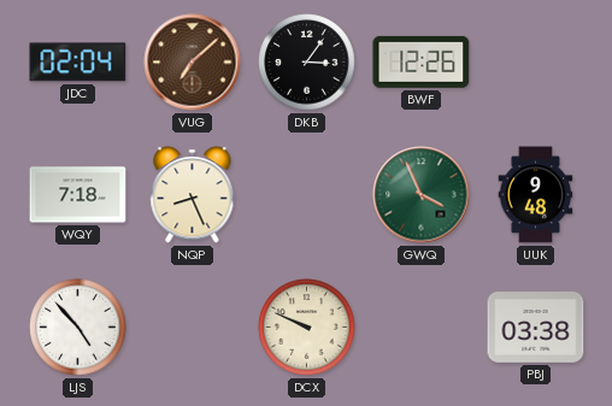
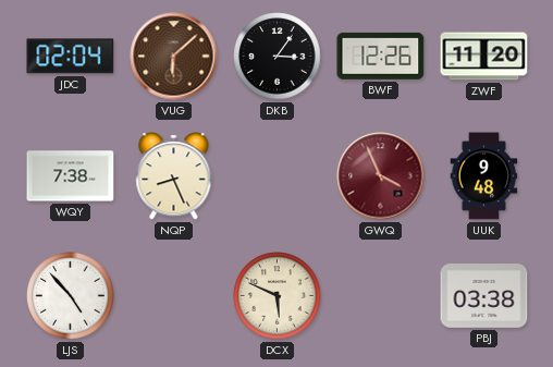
VUG: 7:08 -> 6:08 (174, 57)
ZWF: none -> 11:20 (484, 57)
WQY: 7:18 -> 7:38 (71, 176)
GWQ dial: green -> burgundy (381, 176)
DCX: 9:49 -> 5:49 (278, 296)
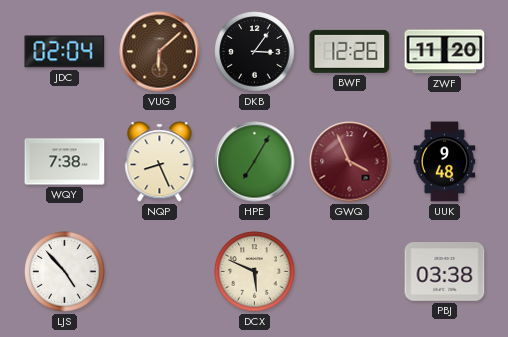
HPE: none -> 7:05 (255, 162)
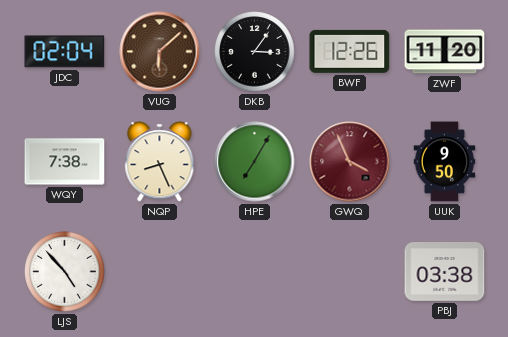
UUK: 9:48 -> 9:50 (445, 162)
DCX: 5:49 -> none (255, 272)
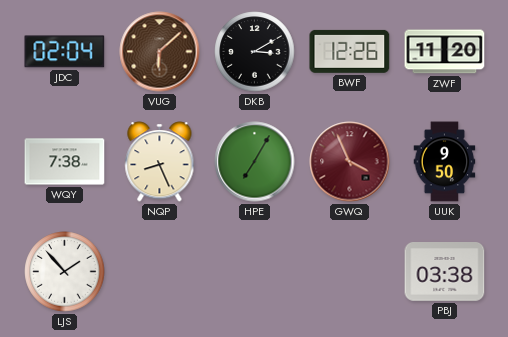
DKB: 3:06 -> 3:10 (255, 52)
LJS: 4:53 -> 1:53 (65, 272)
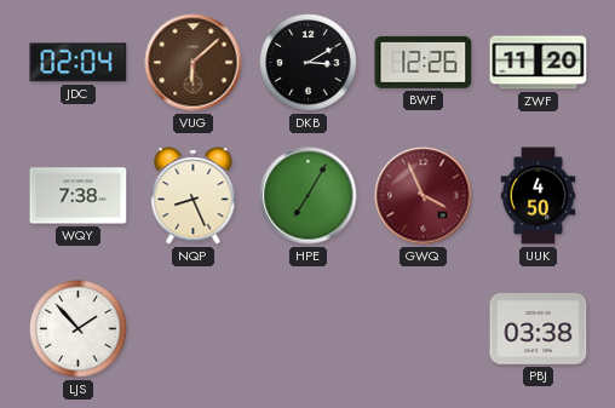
UUK: 9:50 -> 4:50 (539, 196)
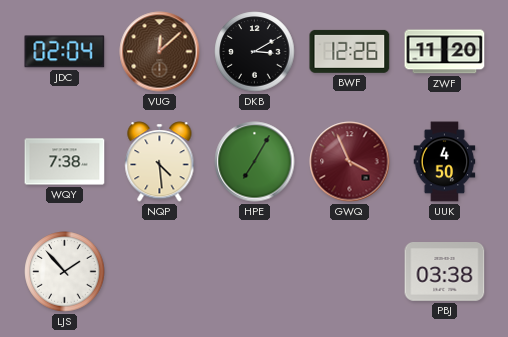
VUG: 6:08 -> 12:08 (160, 52)
NQP: 8:26 -> 4:29 (160, 162)
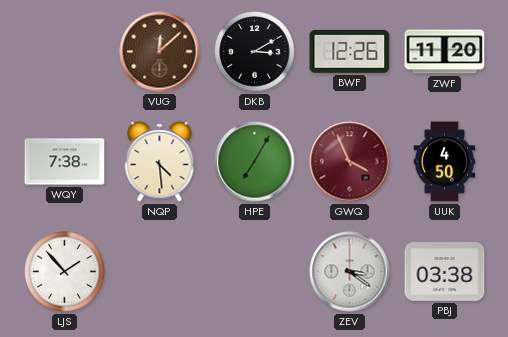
JDC: 02:04 -> none (65, 52)
ZEV: none -> 3:21 (350, 272)
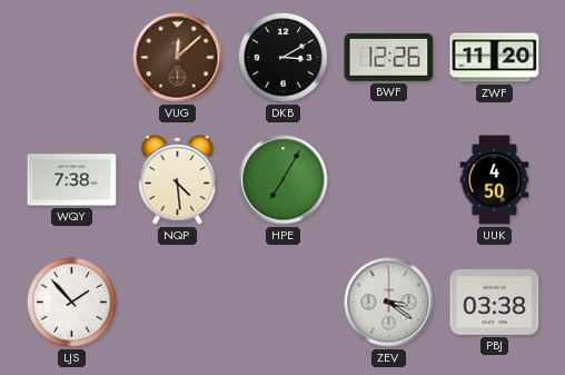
GWQ: 3:56 -> none (350, 162)
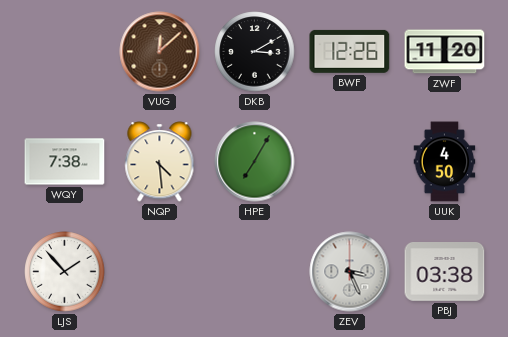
ZEV: 3:21 -> 3:26 (350, 272)
